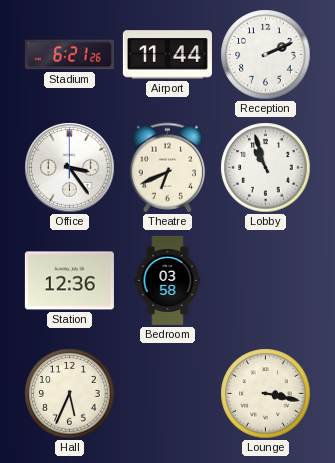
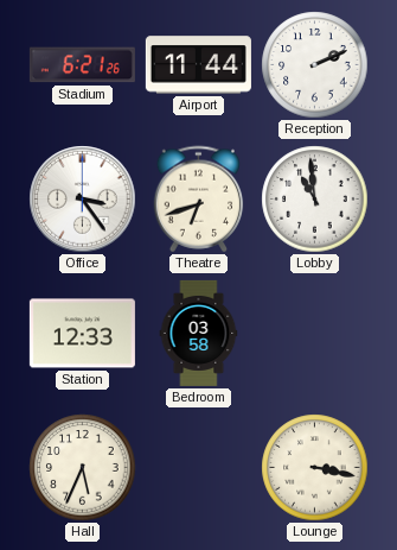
Theatre: 6:41 -> 6:42 (199, 200)
Lobby: 10:57 -> 10:59 (315, 200)
Station: 12:36 -> 12:33 (82, 334)
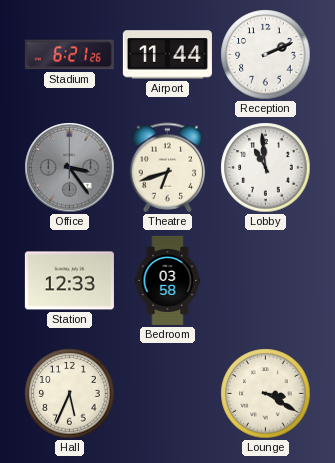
Office dial: white -> grey (70, 168)
Lounge: 3:17 -> 3:20 (266, 394)
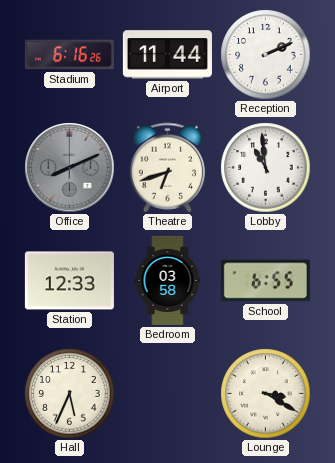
Stadium: 6:21 -> 6:16 (69, 55)
Office: 3:24 -> 8:11 (70, 168)
School: none -> 6:55 (265, 281)
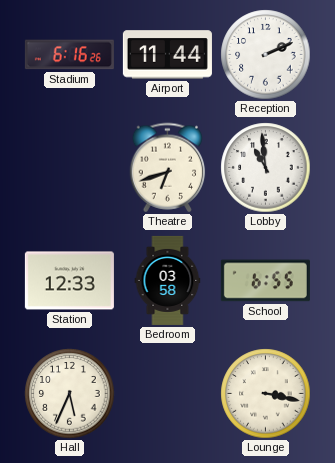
Office: 8:11 -> none (70, 168)
Lounge: 3:20 -> 3:17 (266, 394)
